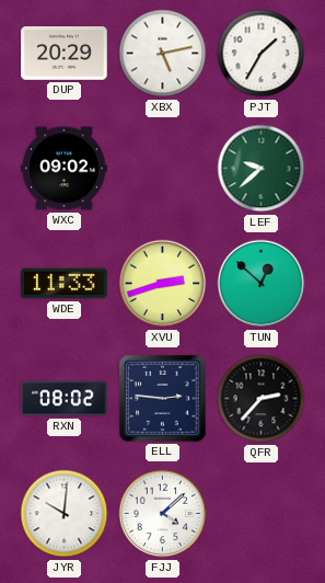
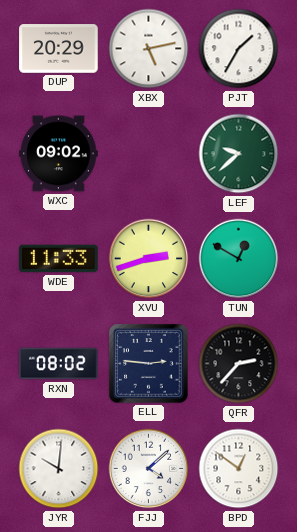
TUN: 12:52 -> 12:50 (239, 259)
BPD: none -> 12:51 (239, 469)
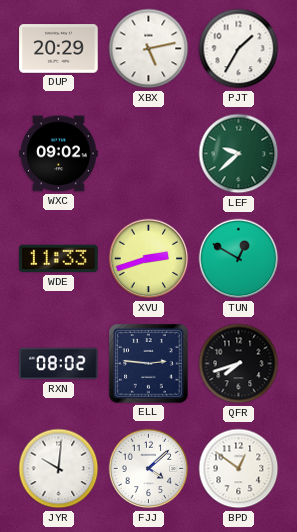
QFR: 2:37 -> 7:42 (239, 364)
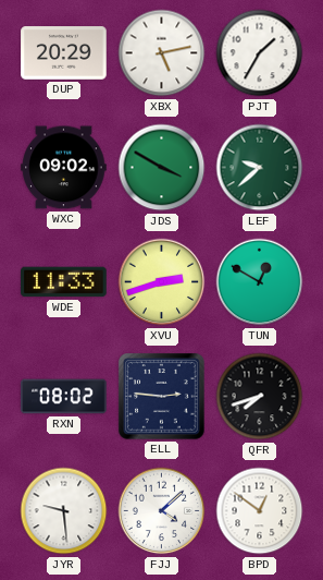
JDS: none -> 3:50 (162, 168)
JYR: 10:01 -> 9:29 (64, 511)
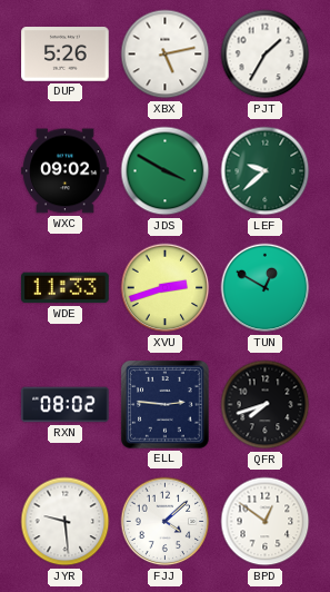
DUP: 20:29 -> 5:26 (66, 55)
